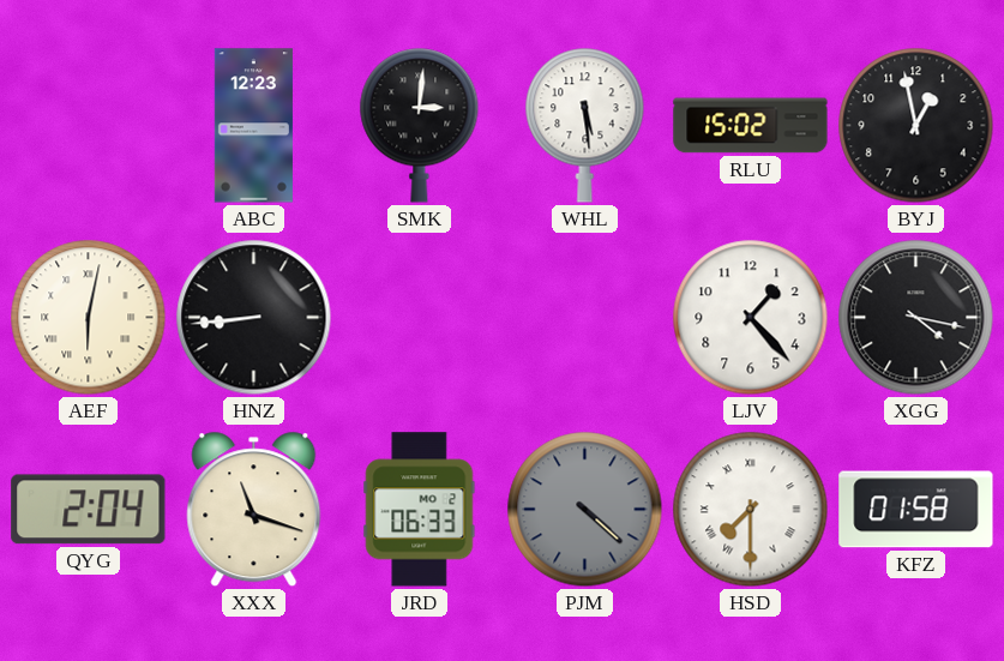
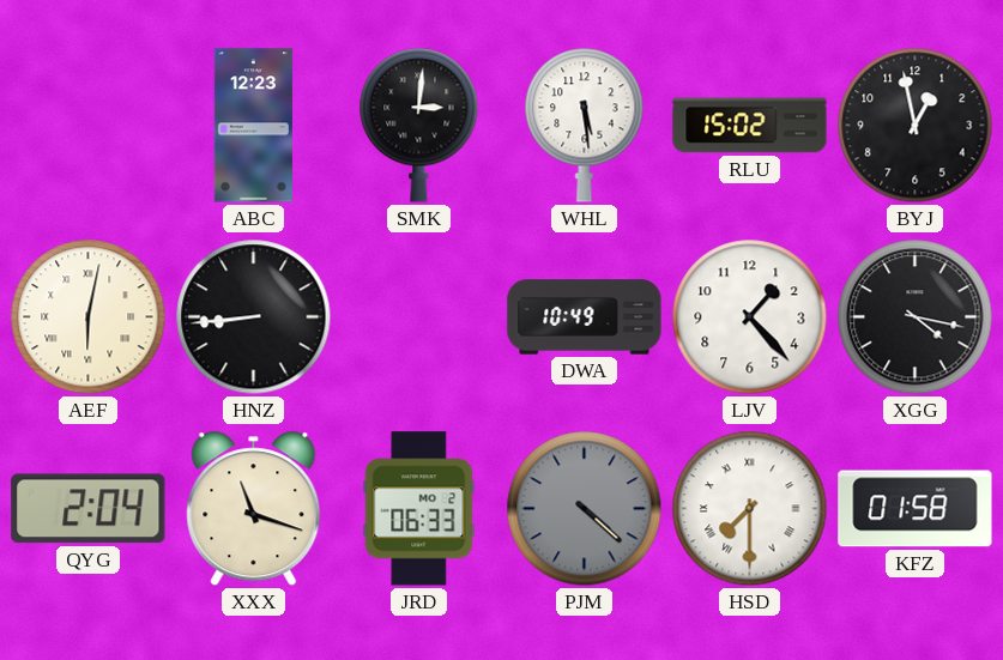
DWA: none -> 10:49 (585, 317)
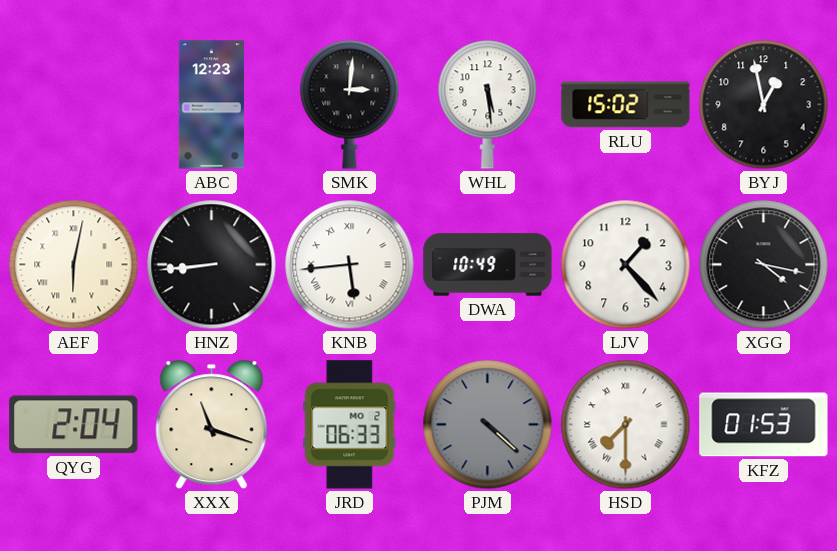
KNB: none -> 5:44 (350, 265)
KFZ: 01:58 -> 01:53 (764, 425)
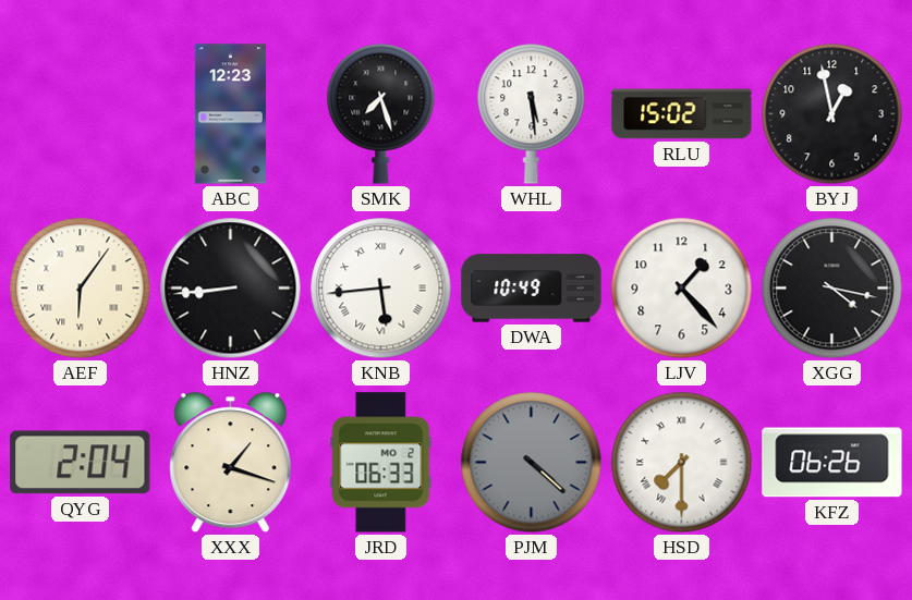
SMK: 3:01 -> 7:27 (381, 113)
AEF: 6:02 -> 6:06 (81, 289)
XXX: 11:18 -> 1:18 (231, 463)
KFZ: 01:53 -> 06:26 (832, 463)
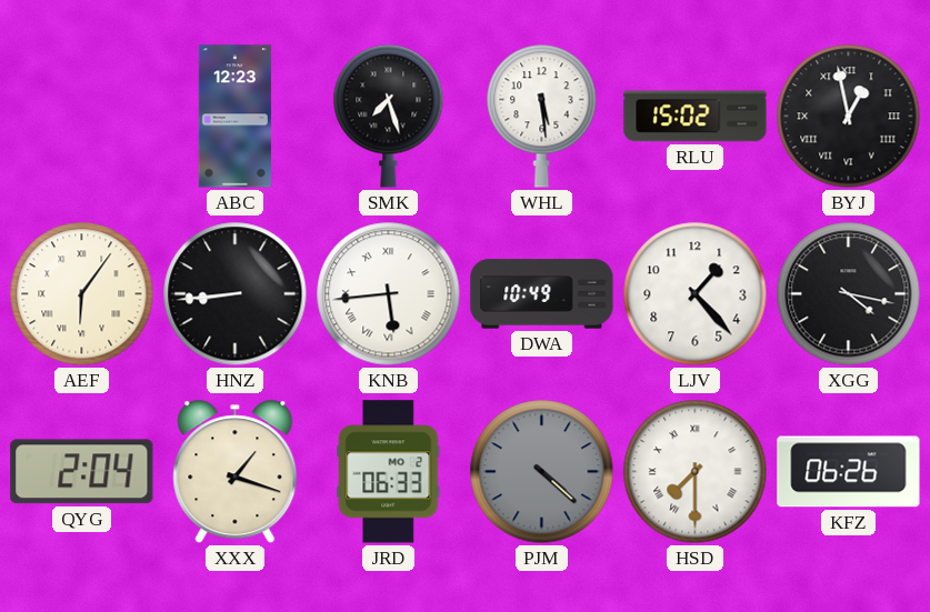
BYJ numerals: Arabic -> Roman (849, 117)
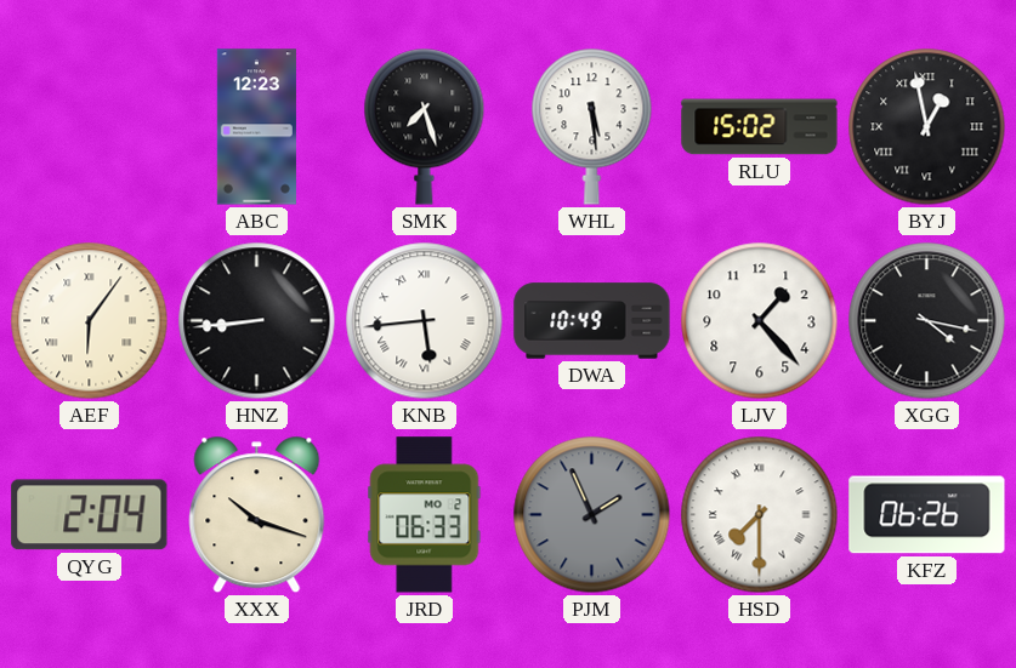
XXX: 1:18 -> 10:18 (257, 515)
PJM: 4:22 -> 1:56 (592, 515)
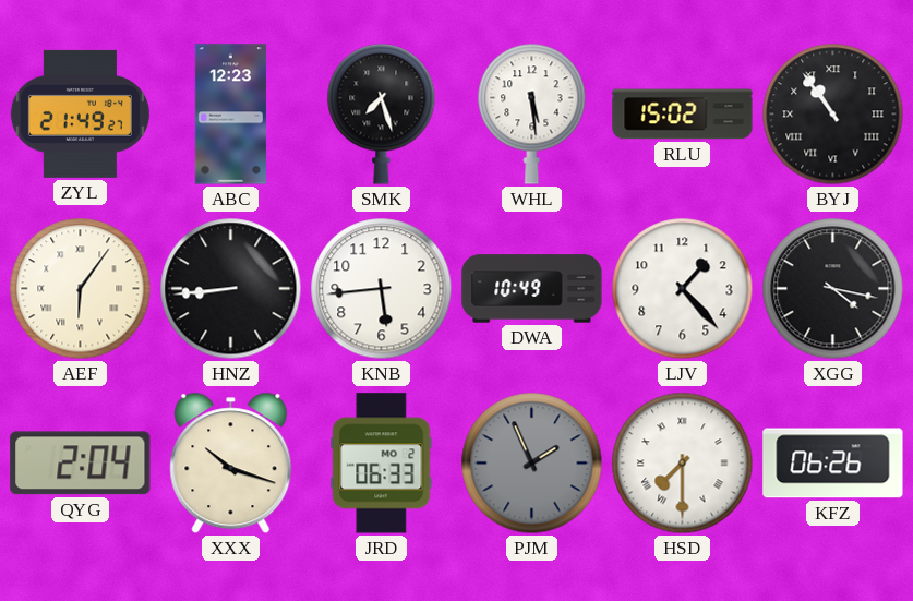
ZYL: none -> 21:49 (80, 113)
BYJ: 12:58 -> 10:54 (833, 115)
KNB numerals: Roman -> Arabic (382, 289)
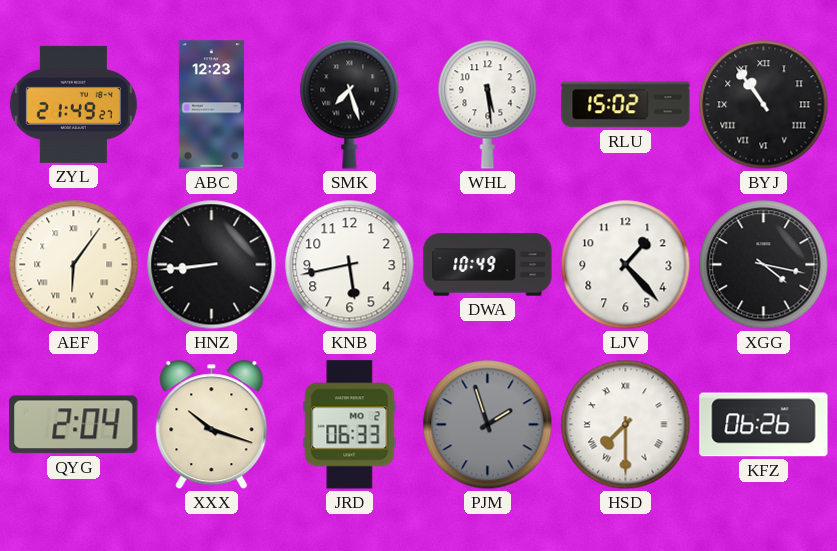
KNB: 5:44 -> 5:43 (350, 265)
PJM: 1:56 -> 1:57 (488, 425)
